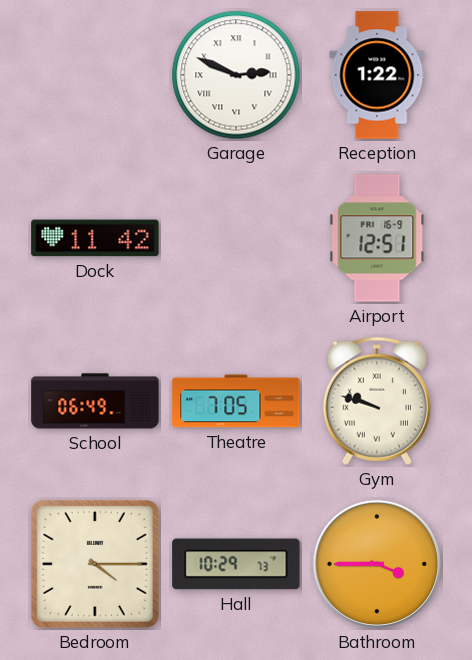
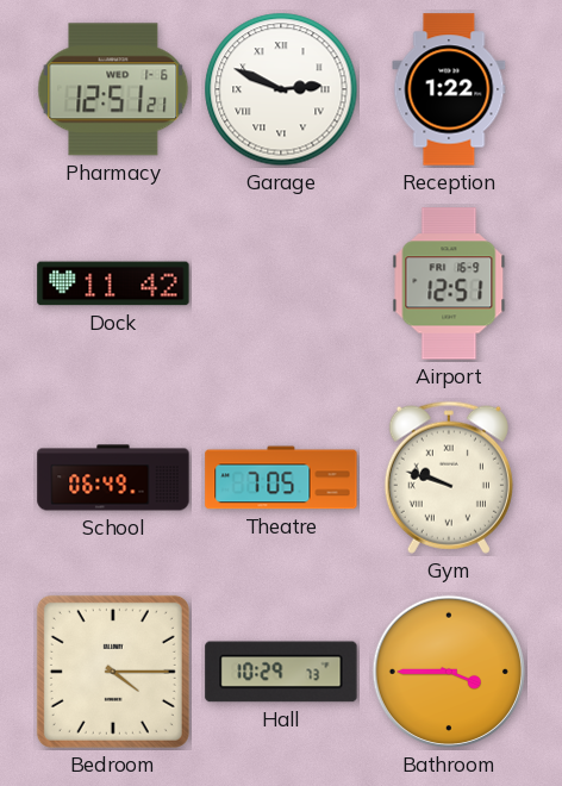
Pharmacy: none -> 12:51 (113, 89)
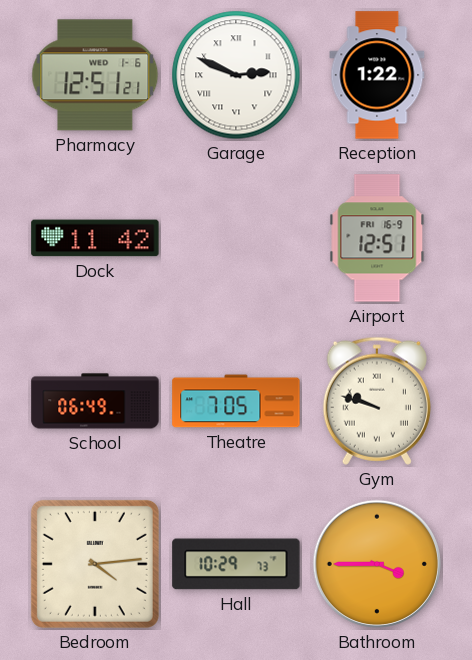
Bedroom: 4:15 -> 4:14 (95, 564)
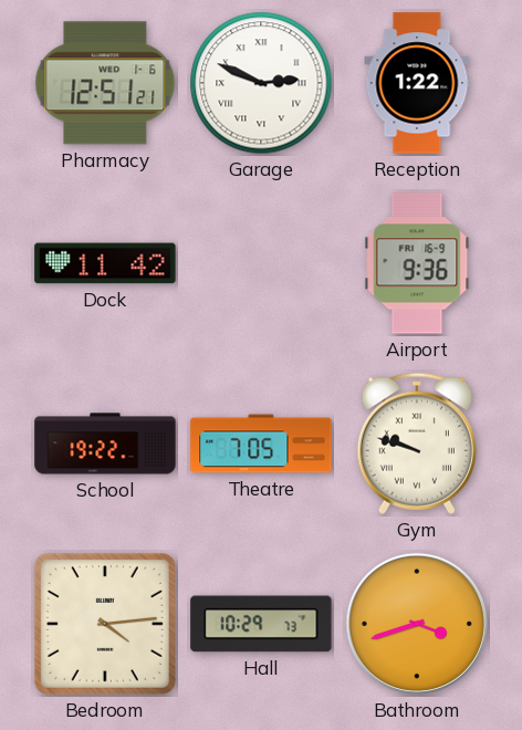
Airport: 12:51 -> 9:36 (417, 263)
School: 06:49 -> 19:22 (105, 444)
Bathroom: 3:45 -> 3:42 (417, 624)
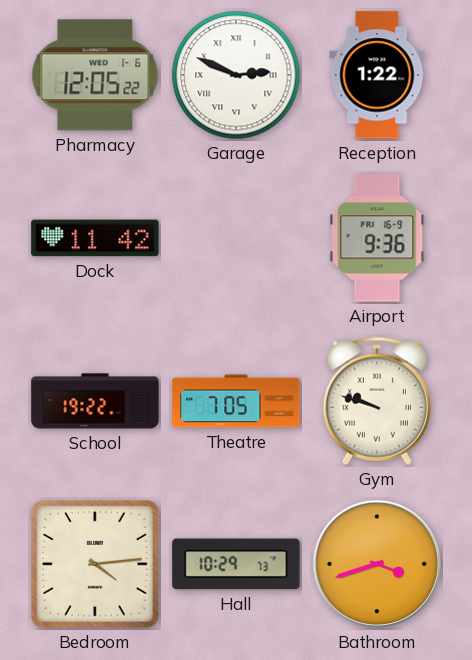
Pharmacy: 12:51 -> 12:05 (95, 75)
